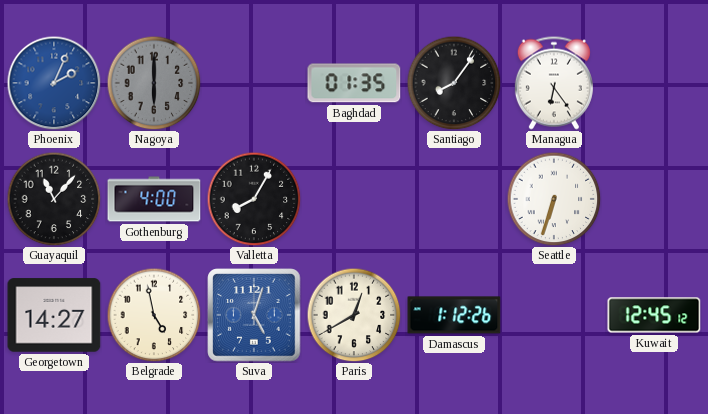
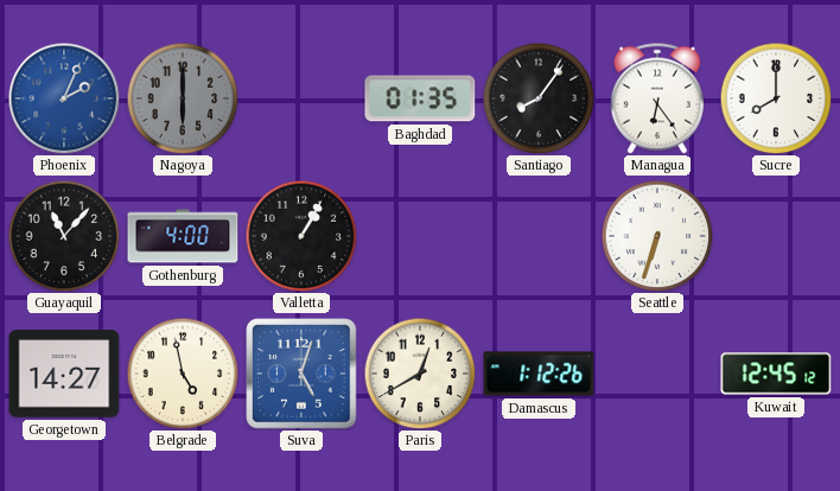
Sucre: none -> 8:00 (776, 98)
Valletta: 8:05 -> 1:05 (301, 236)
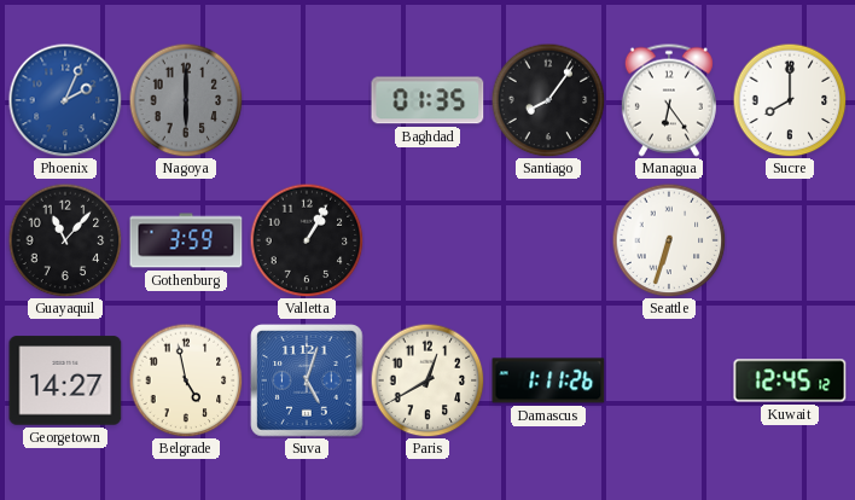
Gothenburg: 4:00 -> 3:59 (186, 240)
Damascus: 1:12 -> 1:11 (548, 380)
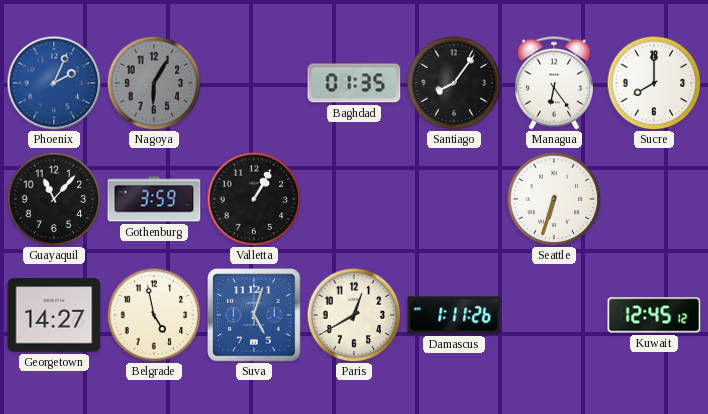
Nagoya: 6:00 -> 6:05 (154, 83)
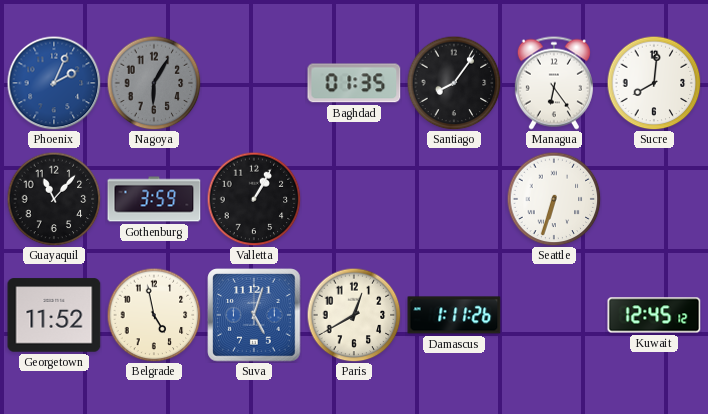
Sucre: 8:00 -> 8:01 (654, 83)
Georgetown: 14:27 -> 11:52 (54, 315)
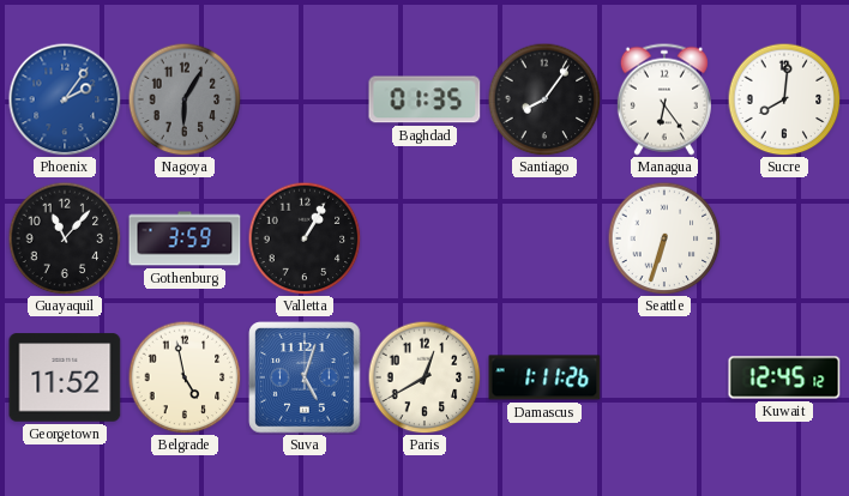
Phoenix: 2:04 -> 2:06 (65, 99)
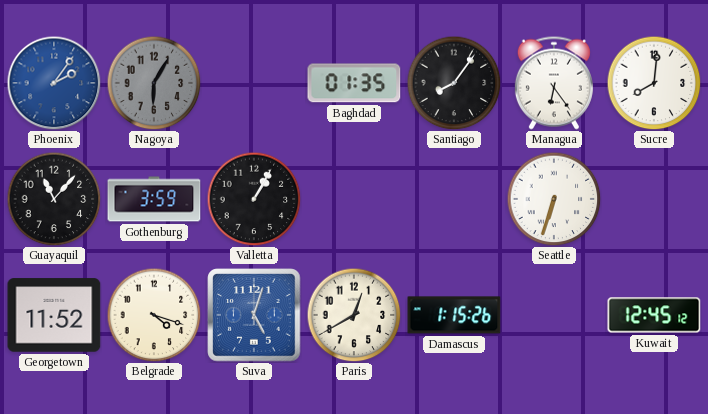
Belgrade: 4:58 -> 4:18 (154, 315)
Damascus: 1:11 -> 1:15 (454, 315)
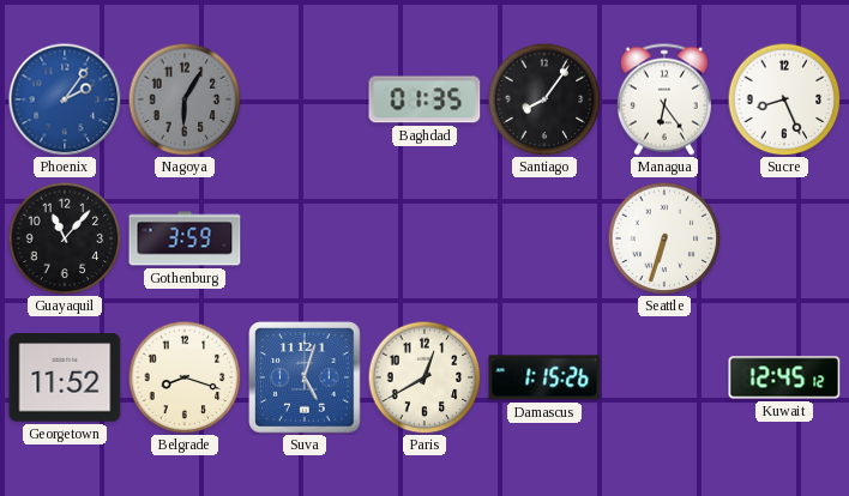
Sucre: 8:01 -> 8:26 (784, 99)
Valletta: 1:05 -> none (254, 199)
Belgrade: 4:18 -> 8:18 (185, 377)
